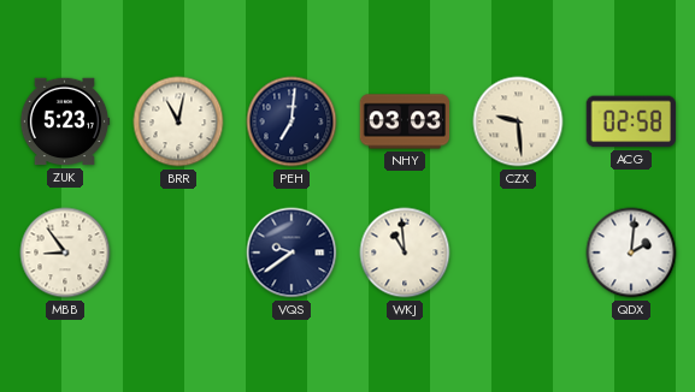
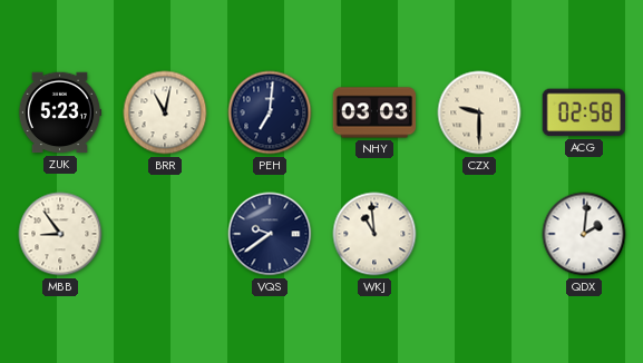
CZX: 9:29 -> 9:30 (479, 112)
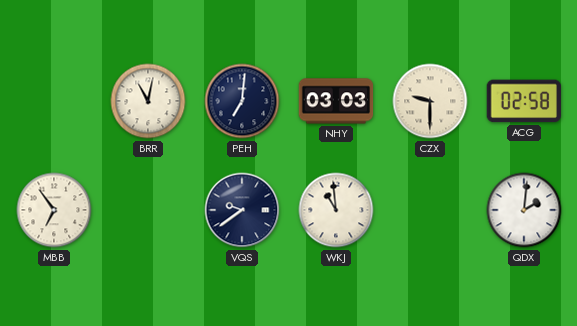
ZUK: 5:23 -> none (60, 112)
MBB: 8:54 -> 6:54 (54, 210)
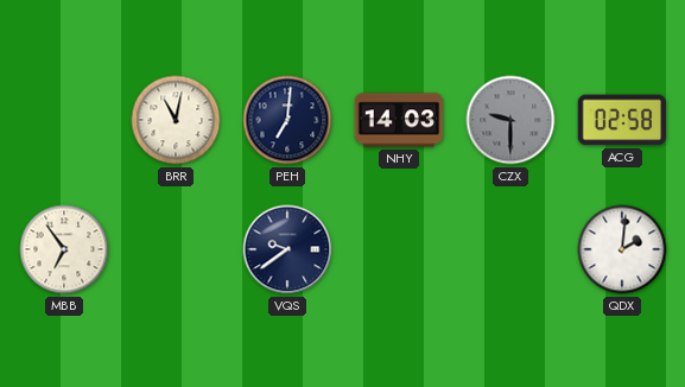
NHY: 03:03 -> 14:03 (399, 120)
CZX dial: cream -> grey (510, 120)
WKJ: 10:59 -> none (336, 210)
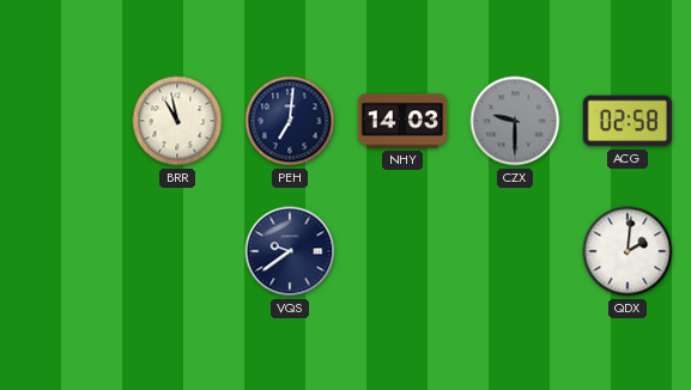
BRR: 11:02 -> 10:58 (177, 121)
MBB: 6:54 -> none (64, 249)
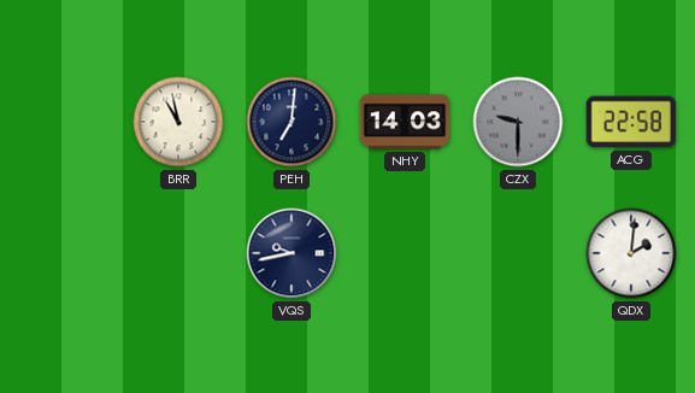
ACG: 02:58 -> 22:58 (631, 122)
VQS: 9:39 -> 9:43 (291, 253)
